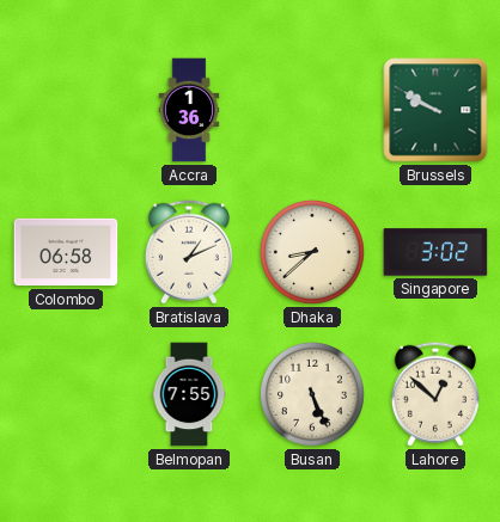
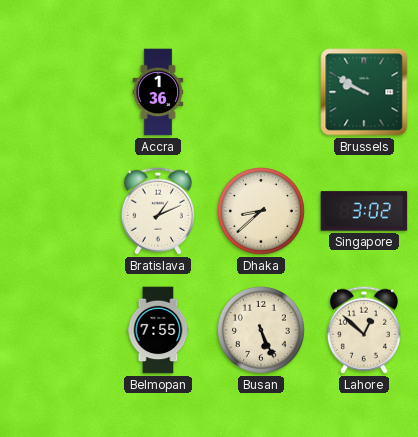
Colombo: 06:58 -> none (66, 252)
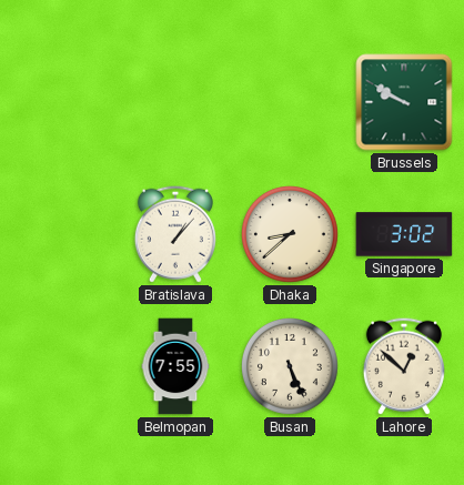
Accra: 1:36 -> none (158, 92)
Bratislava: 1:11 -> 1:07 (175, 234)
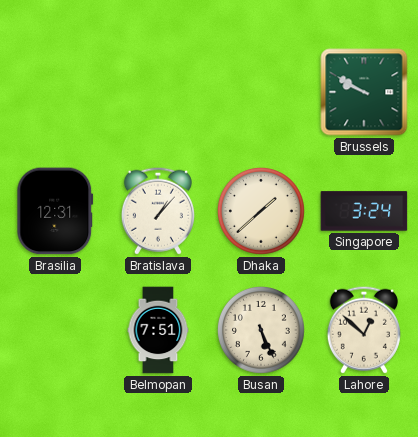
Brasilia: none -> 12:31 (55, 211)
Dhaka: 8:38 -> 1:38 (261, 211)
Singapore: 3:02 -> 3:24 (364, 211)
Belmopan: 7:55 -> 7:51 (158, 330)
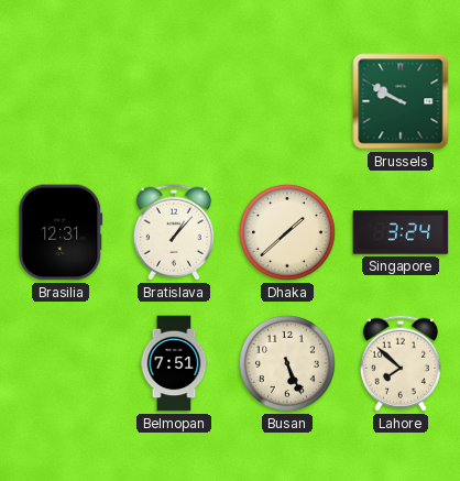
Lahore: 12:52 -> 7:52 (401, 363)
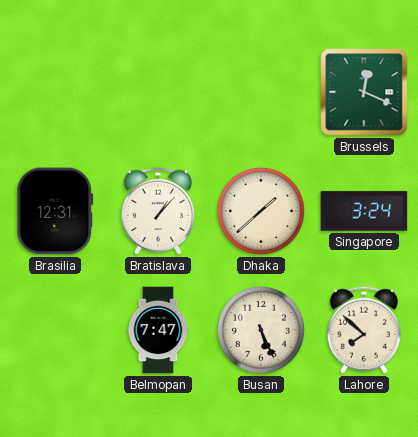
Brussels: 9:50 -> 12:19 (364, 92)
Belmopan: 7:51 -> 7:47 (158, 330)
